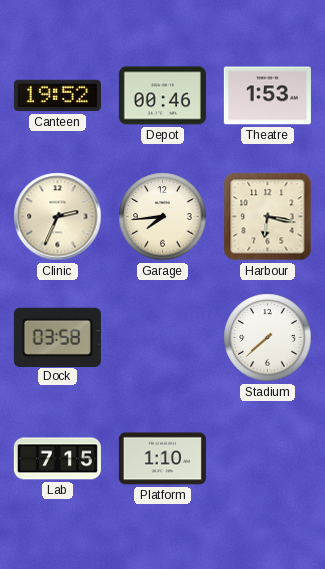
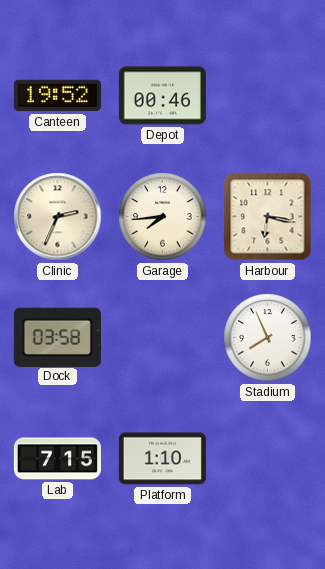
Theatre: 1:53 -> none (267, 96)
Stadium: 7:38 -> 7:56 (268, 338)
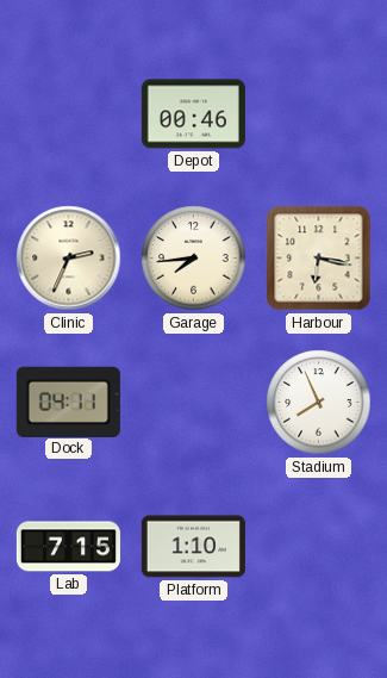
Canteen: 19:52 -> none (57, 96)
Dock: 03:58 -> 04:11 (68, 402)
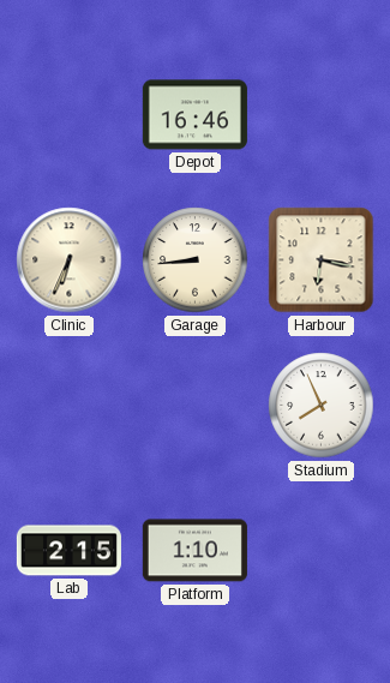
Depot: 00:46 -> 16:46 (194, 115)
Clinic: 2:34 -> 6:34 (70, 260)
Garage: 7:44 -> 8:44 (196, 260)
Dock: 04:11 -> none (68, 402)
Lab: 7:15 -> 2:15 (68, 551)
